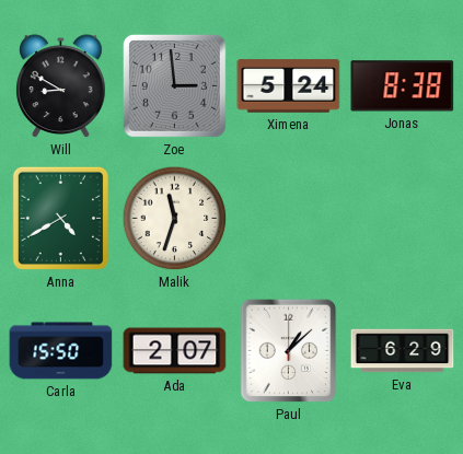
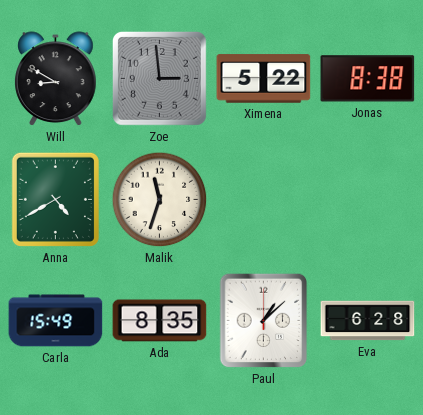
Ximena: 5:24 -> 5:22 (264, 79)
Carla: 15:50 -> 15:49 (56, 321)
Ada: 2:07 -> 8:35 (160, 321)
Eva: 6:29 -> 6:28 (368, 321)
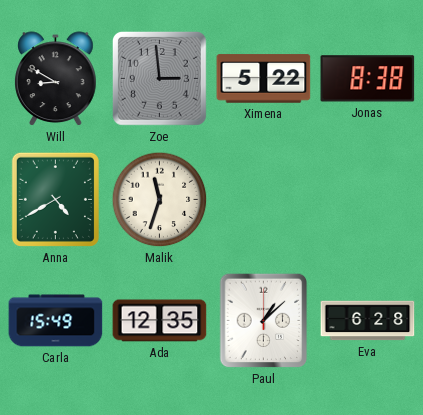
Ada: 8:35 -> 12:35 (160, 321)
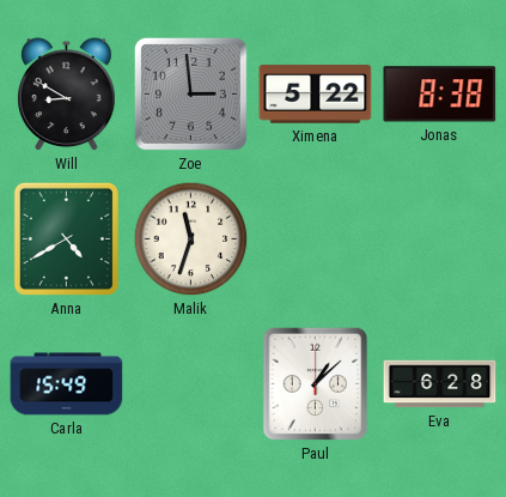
Ada: 12:35 -> none (160, 321)
